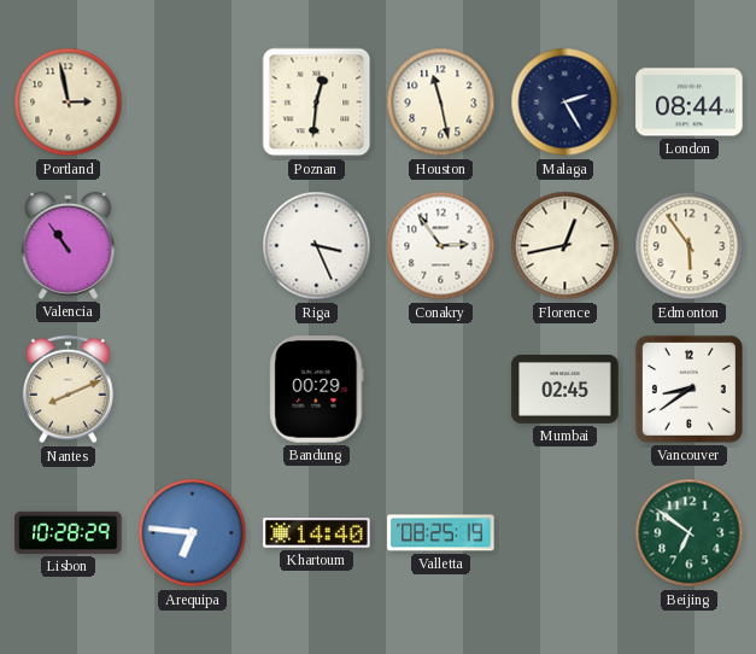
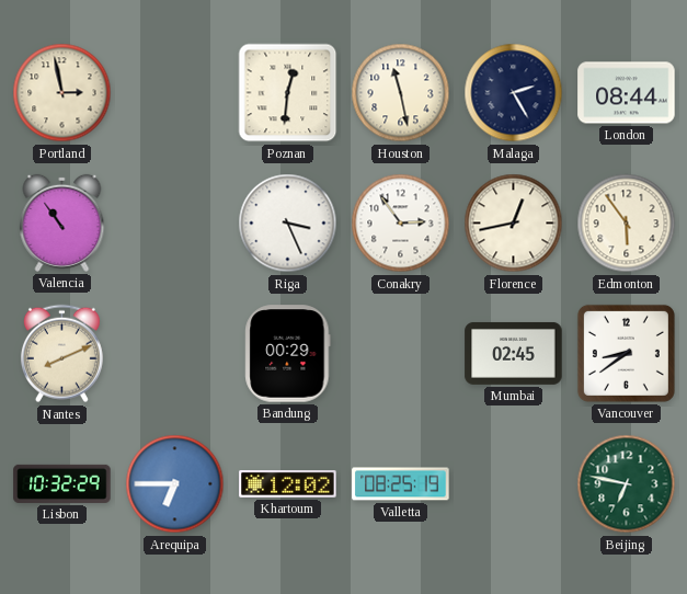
Lisbon: 10:28 -> 10:32 (62, 483)
Arequipa: 6:46 -> 6:45 (175, 484)
Khartoum: 14:40 -> 12:02 (288, 484)
Beijing: 6:51 -> 6:47 (627, 484)
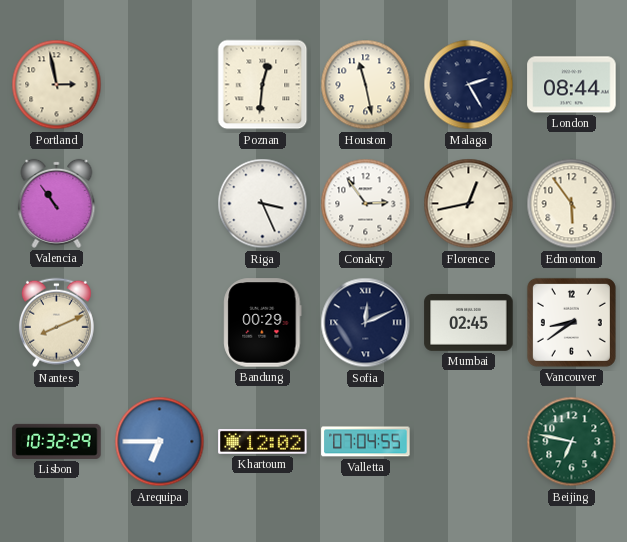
Sofia: none -> 12:11 (366, 323)
Valletta: 08:25 -> 07:04 (366, 442)
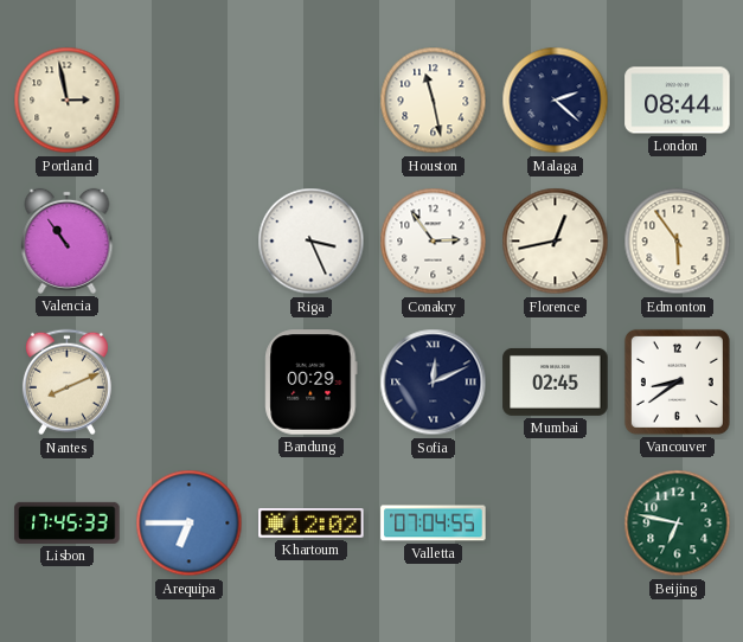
Poznan: 12:31 -> none (263, 85)
Malaga: 2:25 -> 2:22 (556, 101)
Lisbon: 10:32 -> 17:45 (68, 522)
